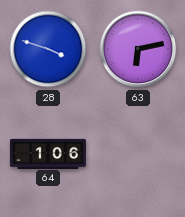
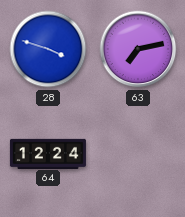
63: 6:13 -> 7:13 (138, 49)
64: 1:06 -> 12:24 (48, 153)
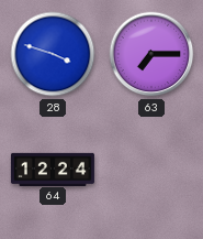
63: 7:13 -> 7:15 (151, 54)
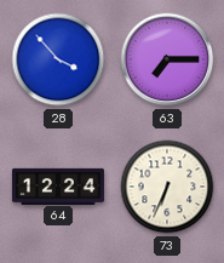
28: 3:48 -> 3:53 (58, 59)
73: none -> 6:34 (167, 187)
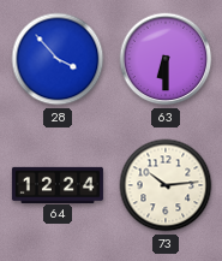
63: 7:15 -> 6:30 (166, 59)
73: 6:34 -> 10:14 (166, 185)
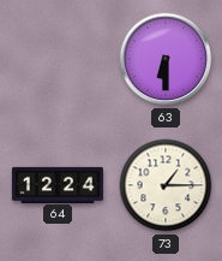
28: 3:53 -> none (58, 59)
73: 10:14 -> 1:15 (166, 185)
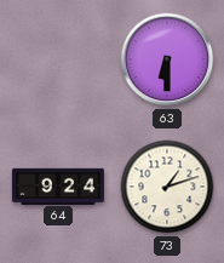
64: 12:24 -> 9:24 (58, 185)
73: 1:15 -> 1:12 (167, 187)
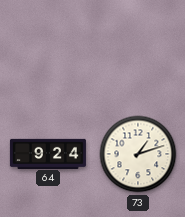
63: 6:30 -> none (167, 59)
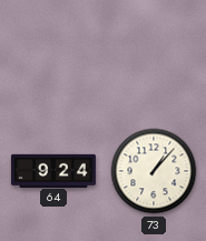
73: 1:12 -> 1:07 (154, 171)
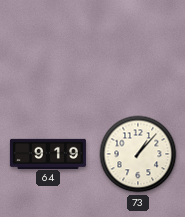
64: 9:24 -> 9:19 (48, 153)
